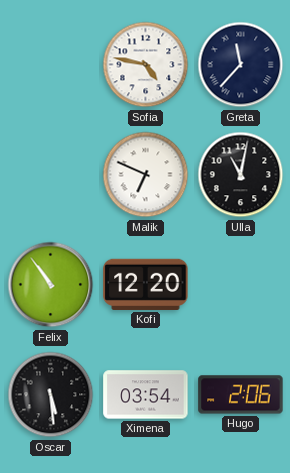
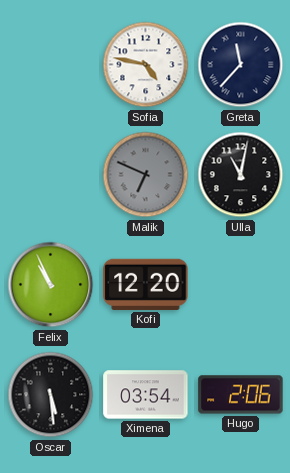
Malik dial: white -> grey (146, 175)
Felix: 10:54 -> 10:56 (51, 285)
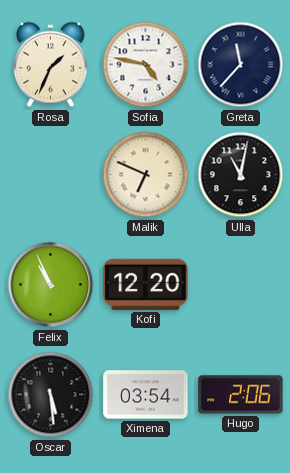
Rosa: none -> 1:34 (51, 65)
Malik dial: grey -> cream (146, 175)
